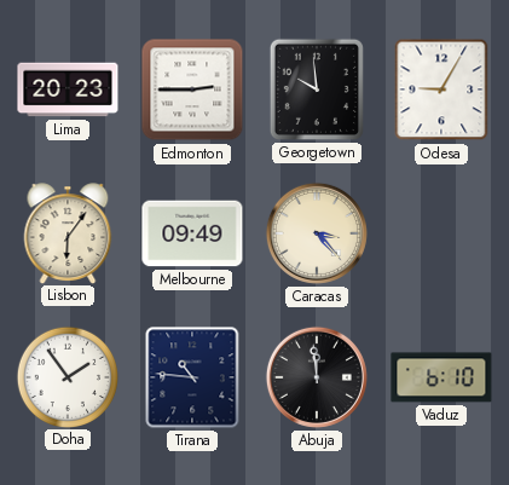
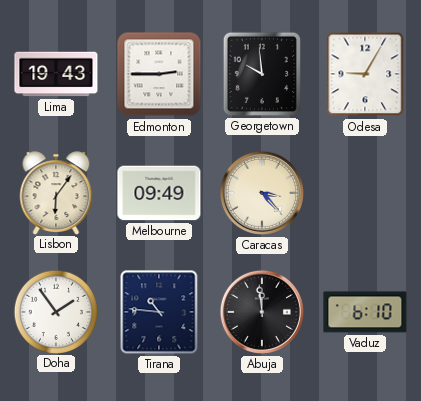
Lima: 20:23 -> 19:43 (56, 74)
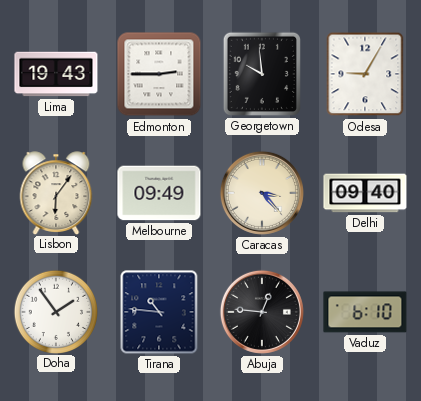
Delhi: none -> 09:40 (365, 193)
Abuja: 11:59 -> 12:46 (262, 312)
